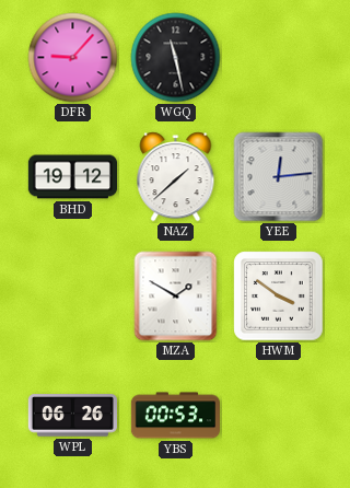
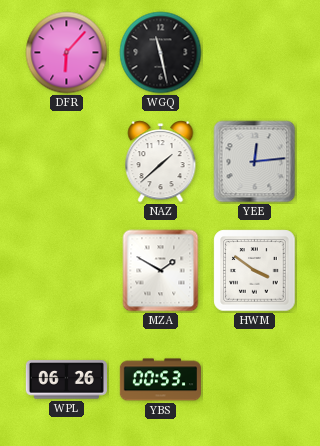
DFR: 9:07 -> 6:07 (67, 53)
BHD: 19:12 -> none (72, 177)
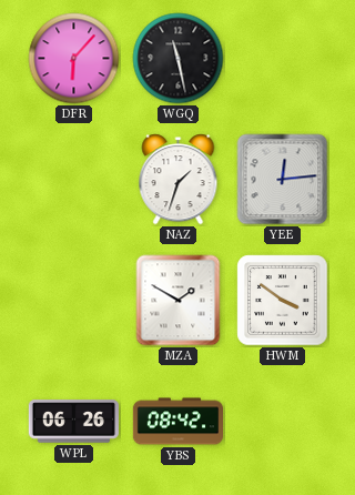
NAZ: 1:38 -> 1:33 (179, 180)
YBS: 00:53 -> 08:42 (177, 422)
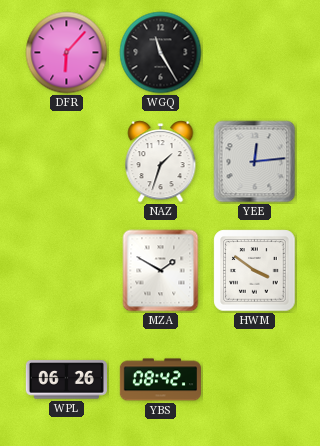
WGQ: 11:28 -> 11:25 (161, 53)
